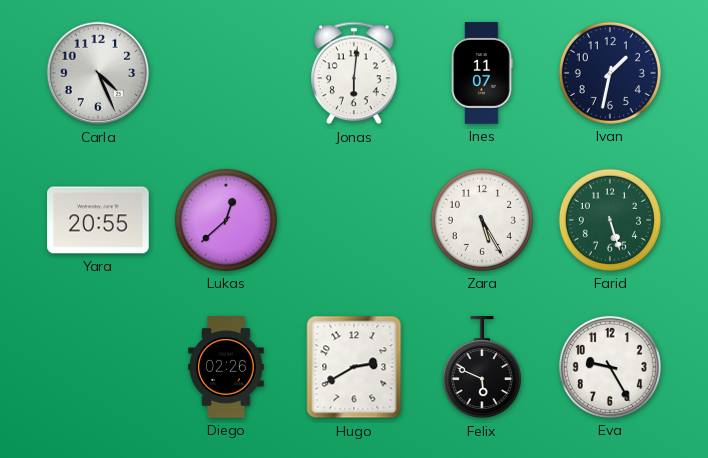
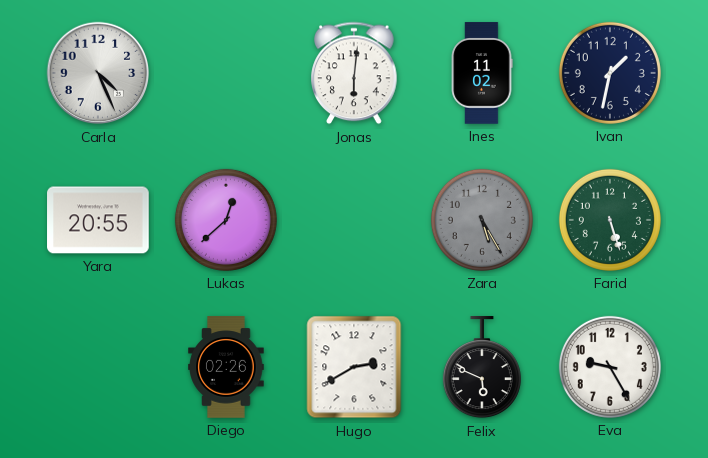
Ines: 11:07 -> 11:02 (482, 73)
Zara dial: white -> grey (482, 220)
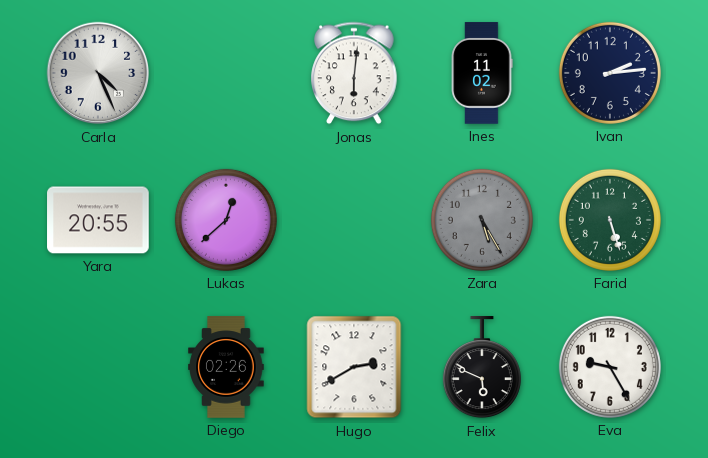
Ivan: 1:32 -> 2:14 (610, 73)
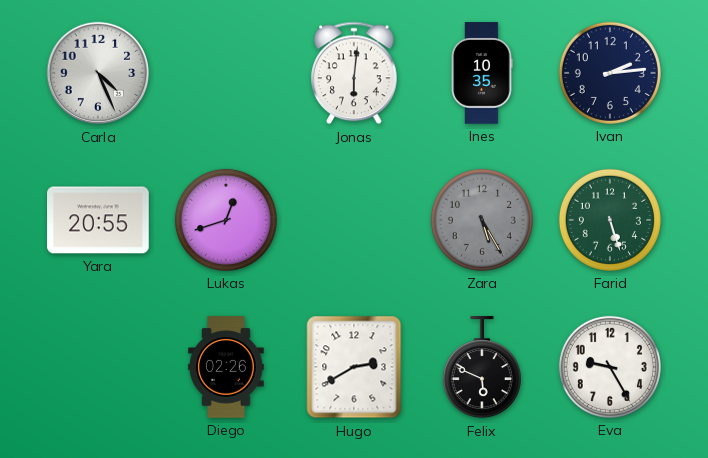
Ines: 11:02 -> 10:35 (482, 73)
Lukas: 12:38 -> 12:42 (226, 220)
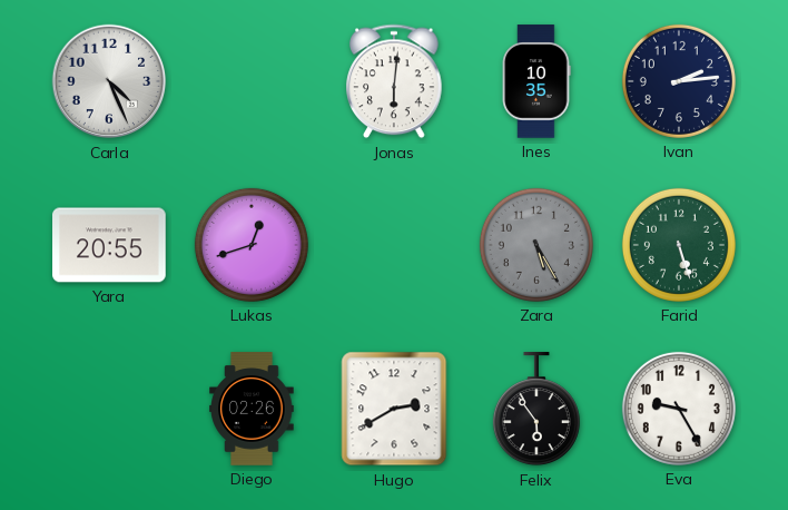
Felix: 5:49 -> 5:54 (536, 410)
